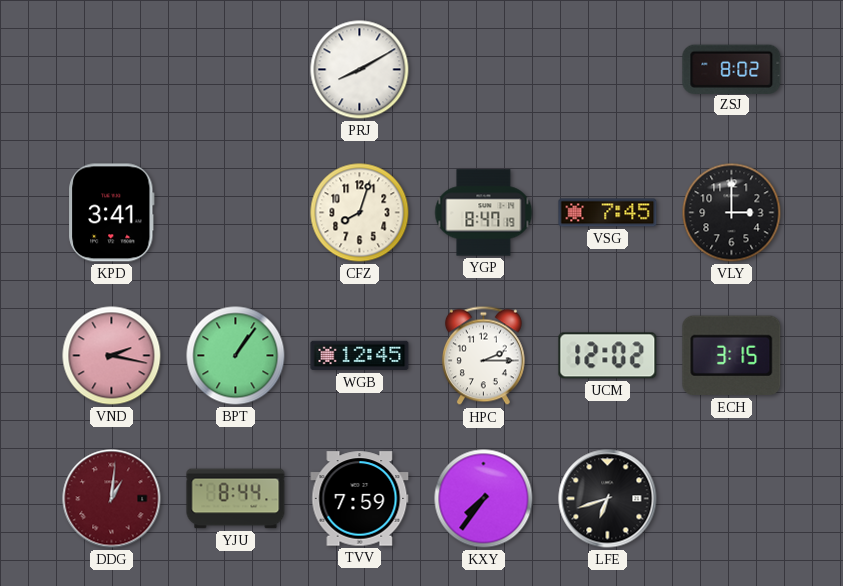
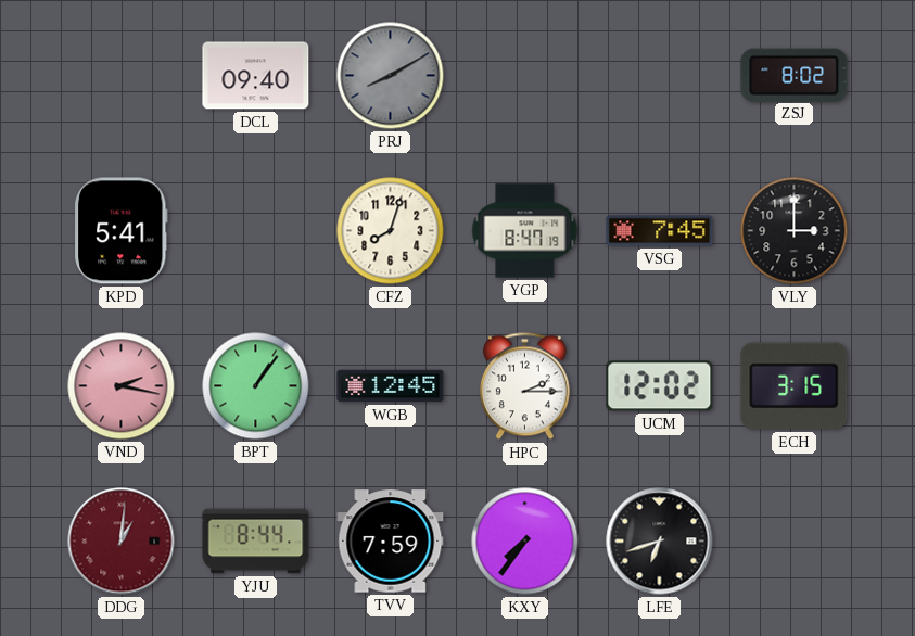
DCL: none -> 09:40 (256, 76)
PRJ dial: white -> grey (391, 76)
KPD: 3:41 -> 5:41 (122, 231)
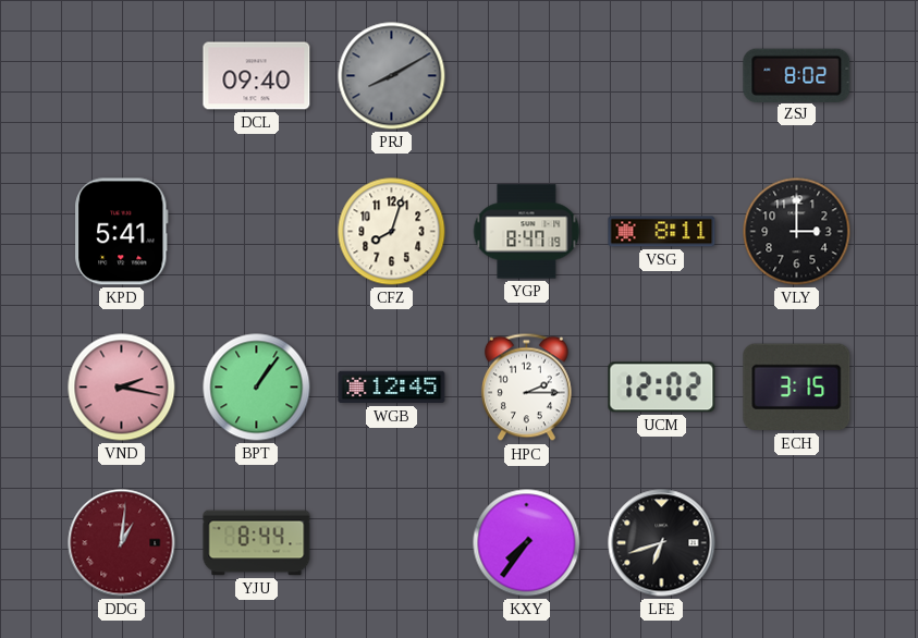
VSG: 7:45 -> 8:11 (662, 232)
TVV: 7:59 -> none (391, 542)
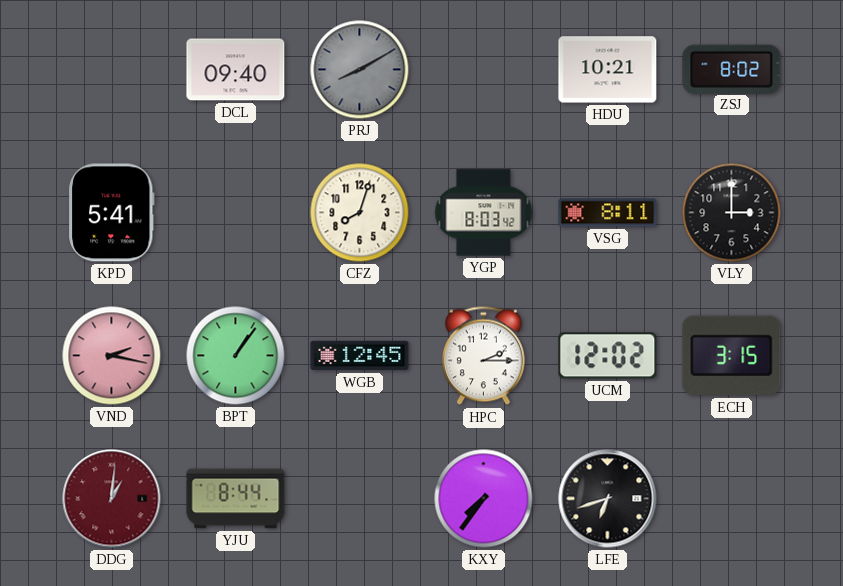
HDU: none -> 10:21 (608, 70)
YGP: 8:47 -> 8:03 (484, 213)
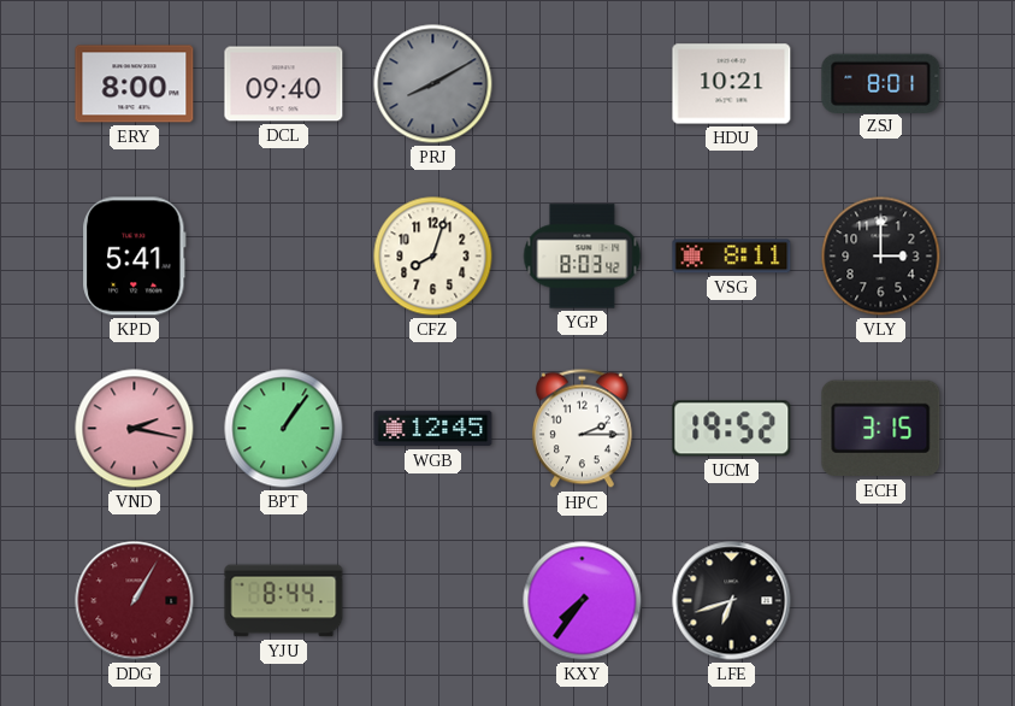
ERY: none -> 8:00 (135, 84)
ZSJ: 8:02 -> 8:01 (881, 83)
UCM: 12:02 -> 19:52 (732, 429)
DDG: 1:01 -> 1:05 (135, 601)
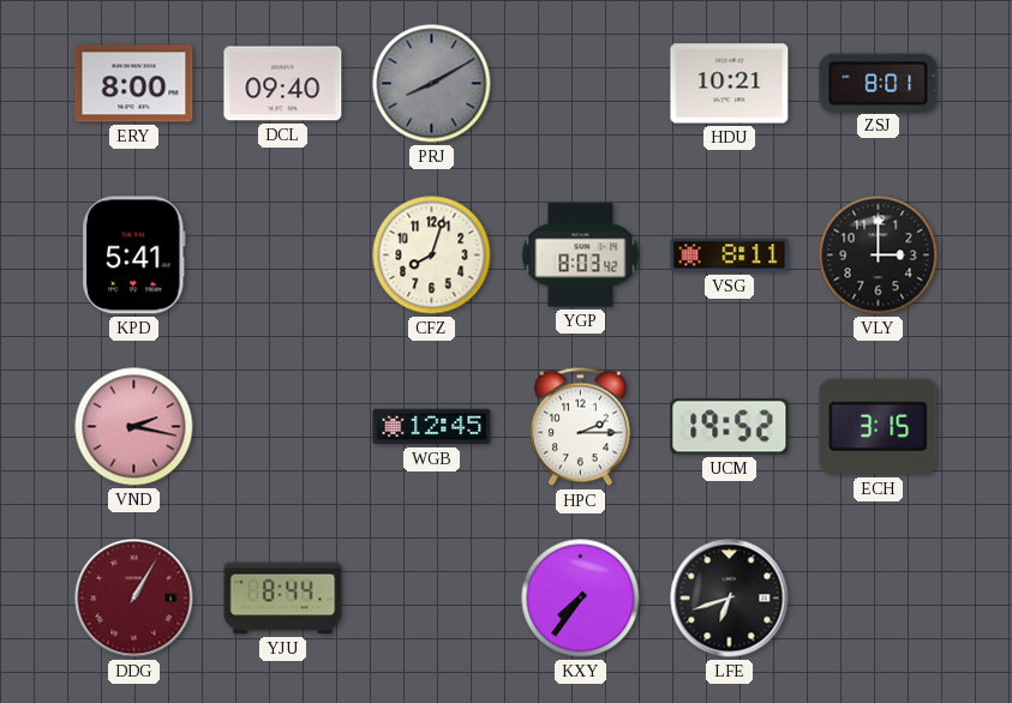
BPT: 1:06 -> none (284, 429)
